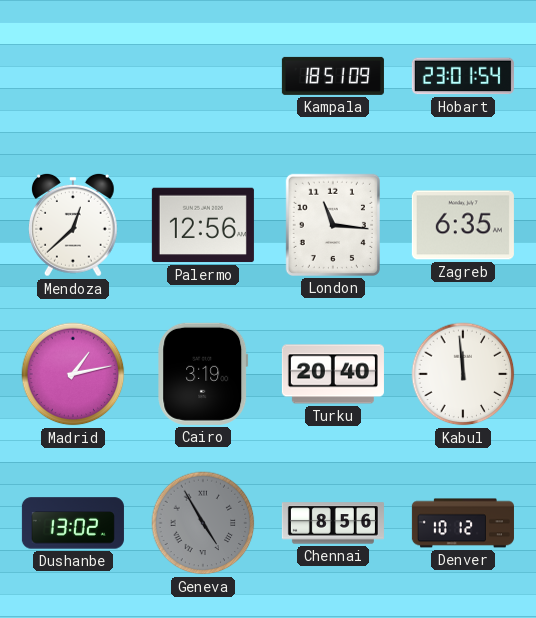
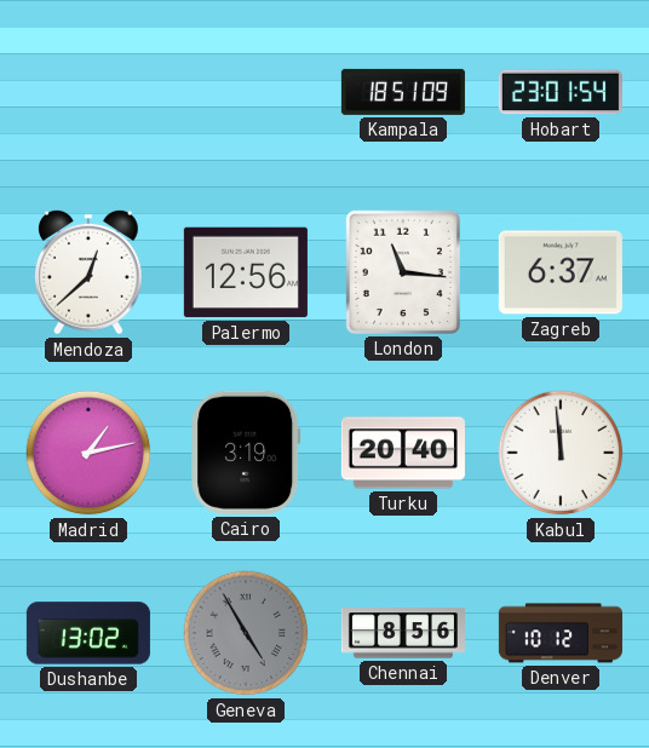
Zagreb: 6:35 -> 6:37 (561, 272)
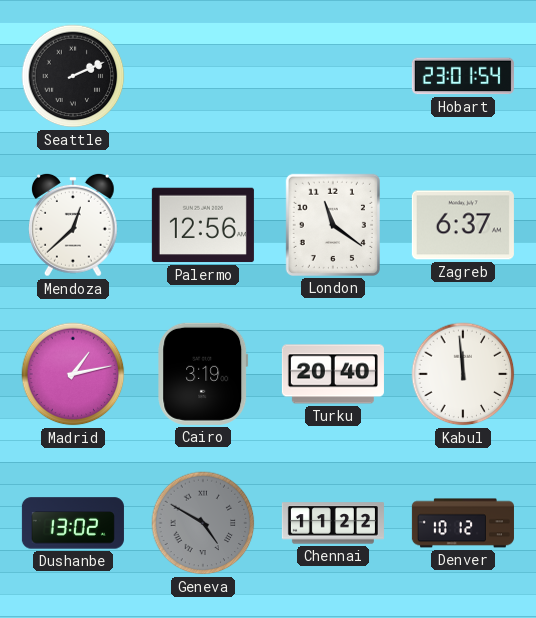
Seattle: none -> 2:11 (73, 76)
Kampala: 18:51 -> none (403, 92)
London: 11:16 -> 11:21 (333, 225)
Geneva: 4:55 -> 4:50 (203, 523)
Chennai: 8:56 -> 11:22 (333, 523)
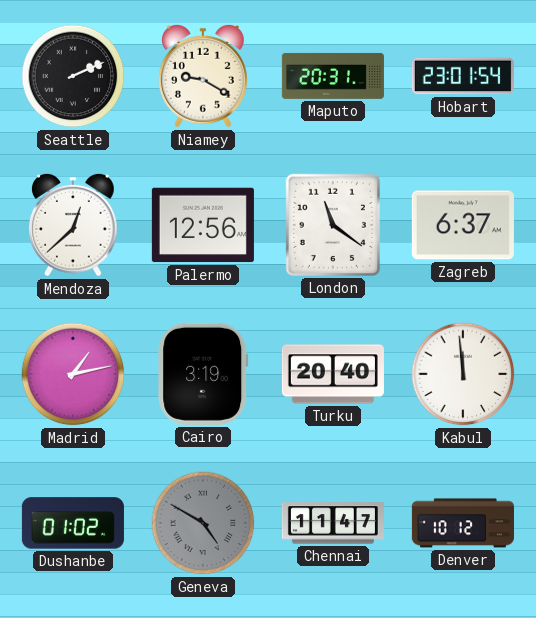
Niamey: none -> 9:20 (204, 76)
Maputo: none -> 20:31 (333, 76)
Dushanbe: 13:02 -> 01:02 (73, 523)
Chennai: 11:22 -> 11:47 (333, 523)
